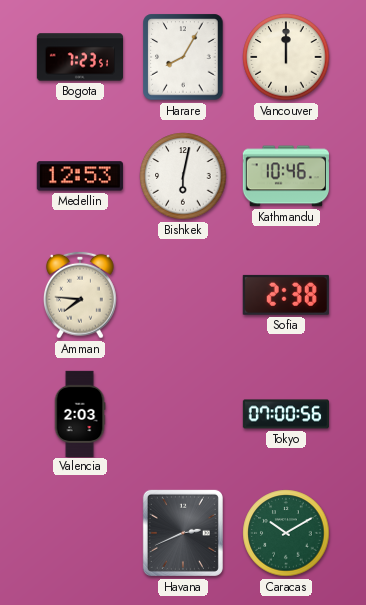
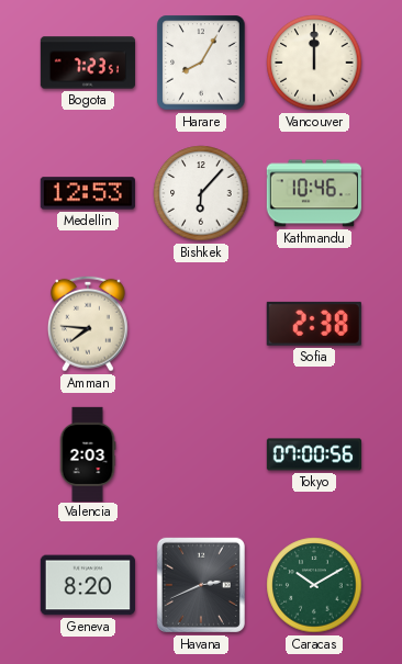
Bishkek: 6:02 -> 6:07 (201, 193)
Geneva: none -> 8:20 (88, 585)
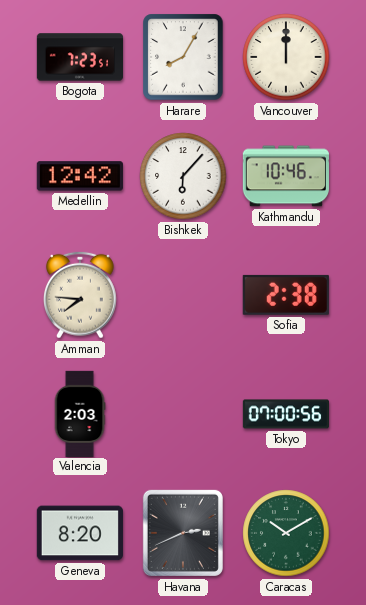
Medellin: 12:53 -> 12:42 (80, 176)
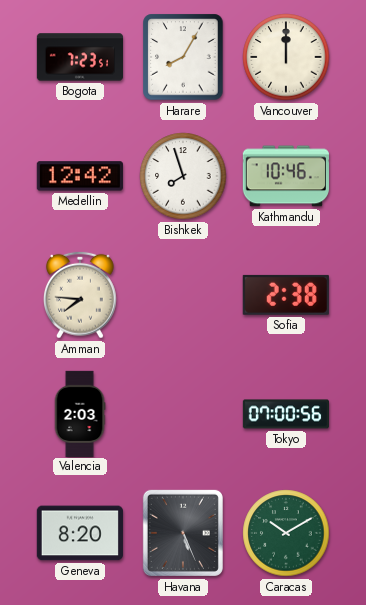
Bishkek: 6:07 -> 7:57 (183, 176)
Havana: 2:41 -> 5:26 (183, 533)
